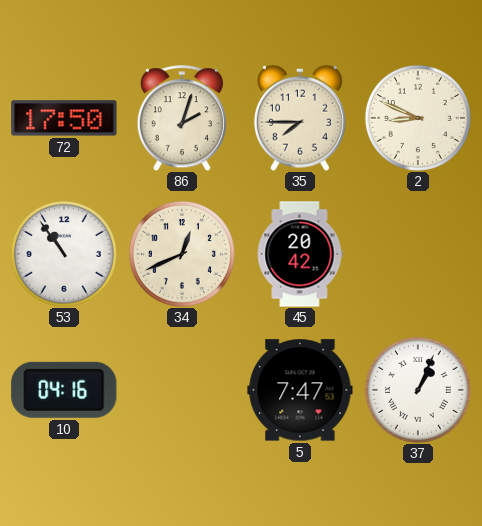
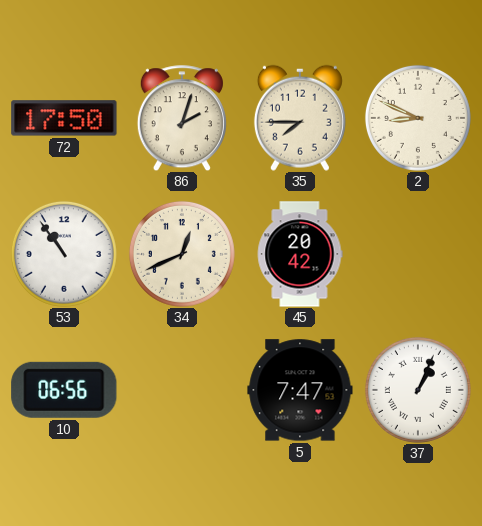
10: 04:16 -> 06:56 (64, 390)
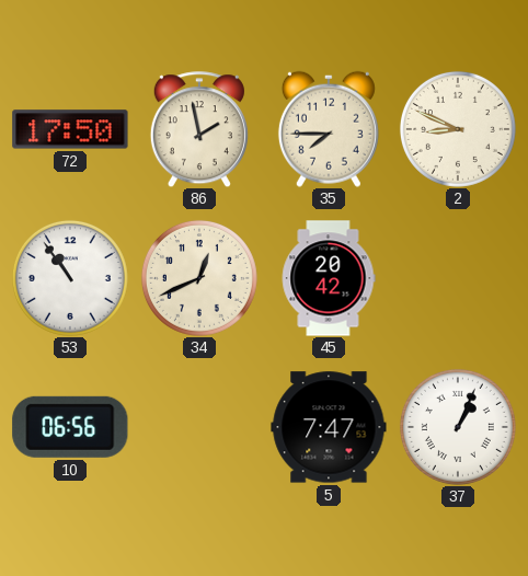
86: 2:03 -> 1:58 (199, 129)
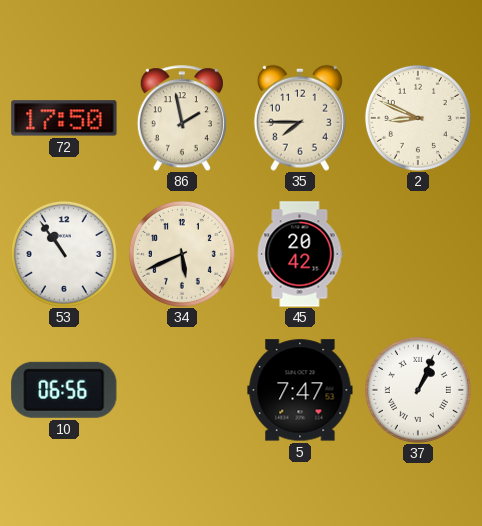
34: 12:41 -> 5:41 (182, 254)
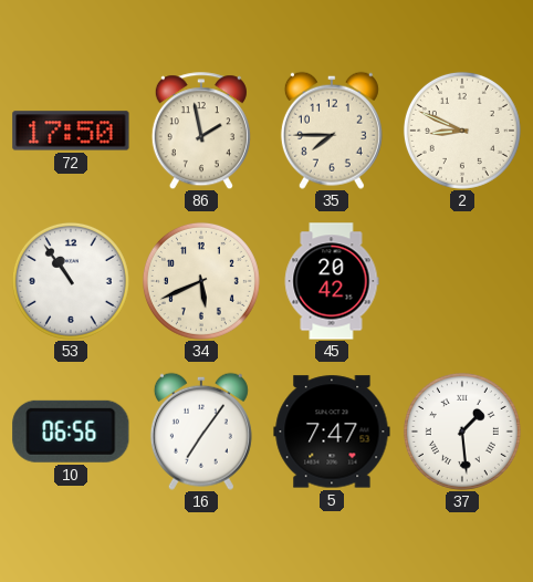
16: none -> 7:06 (201, 432)
37: 1:04 -> 1:29 (462, 432)
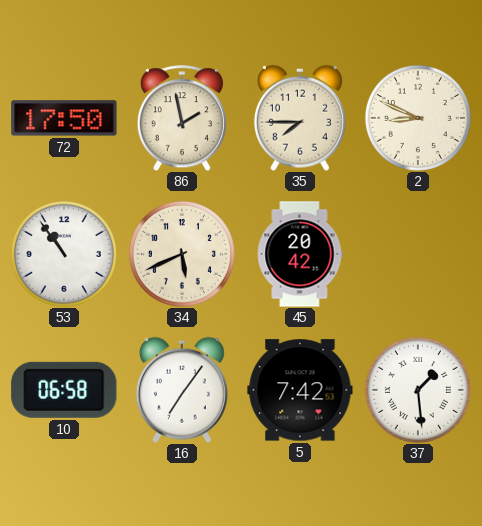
10: 06:56 -> 06:58 (64, 390)
5: 7:47 -> 7:42 (300, 390)
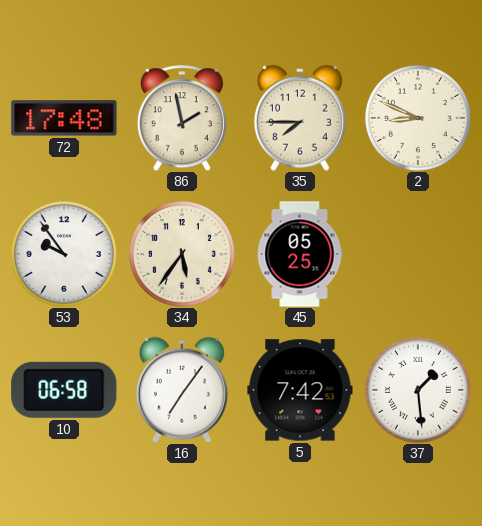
72: 17:50 -> 17:48 (64, 118)
53: 10:54 -> 9:54 (64, 254)
34: 5:41 -> 5:36 (182, 254)
45: 20:42 -> 05:25 (300, 254)
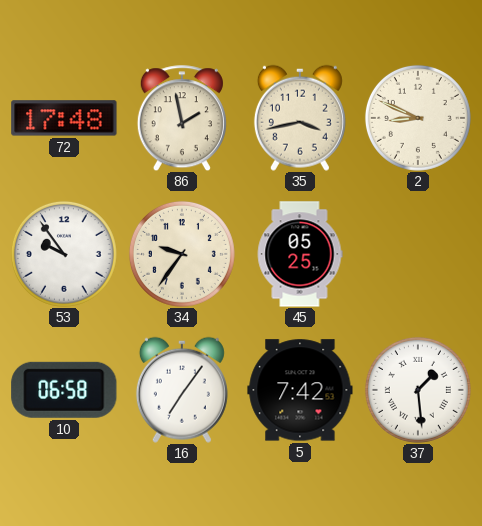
35: 7:45 -> 3:43 (300, 118)
34: 5:36 -> 9:36 (182, 254)
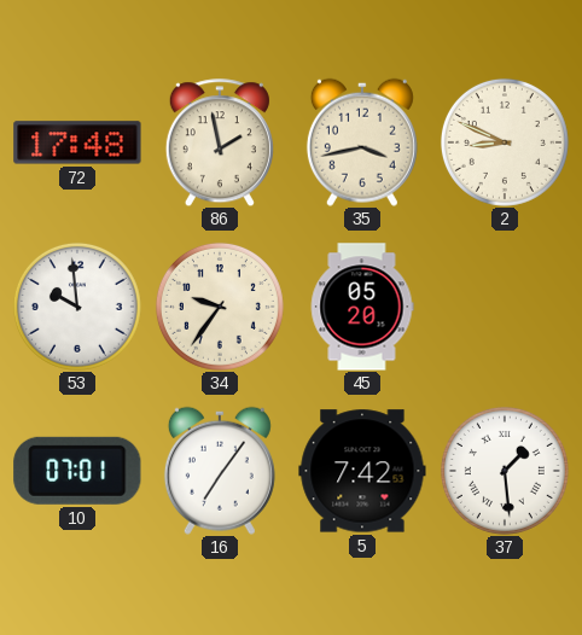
53: 9:54 -> 9:59 (77, 307)
45: 05:25 -> 05:20 (362, 307)
10: 06:58 -> 07:01 (77, 471)
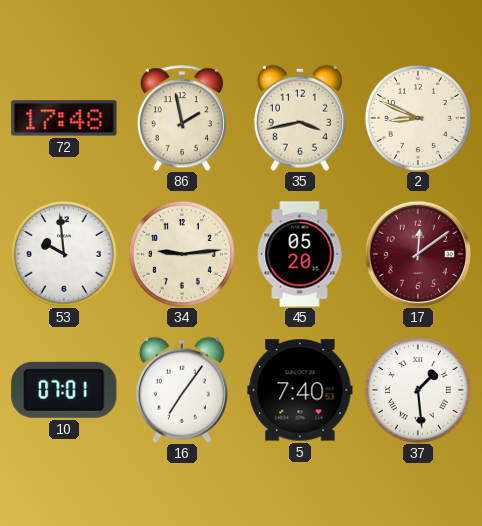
34: 9:36 -> 9:14 (182, 254)
17: none -> 12:09 (417, 253)
5: 7:42 -> 7:40 (300, 390)
